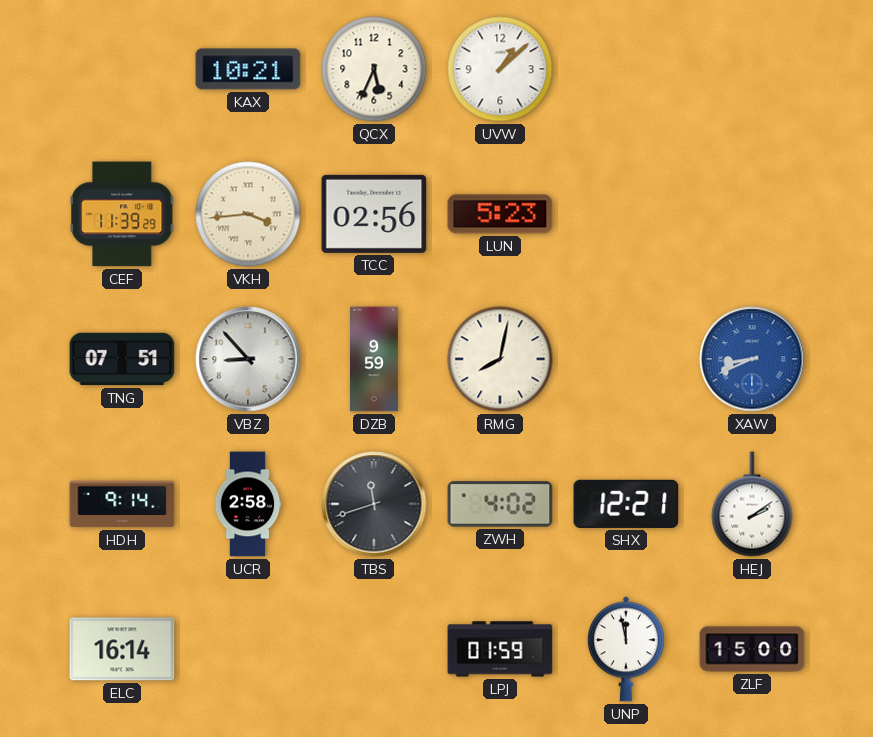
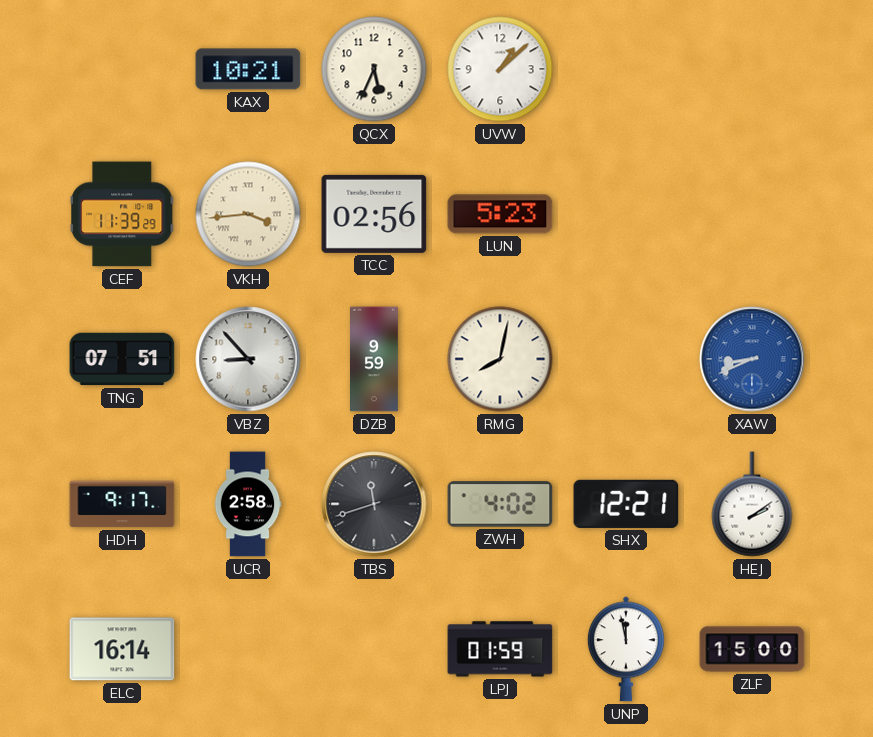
HDH: 9:14 -> 9:17 (122, 504)
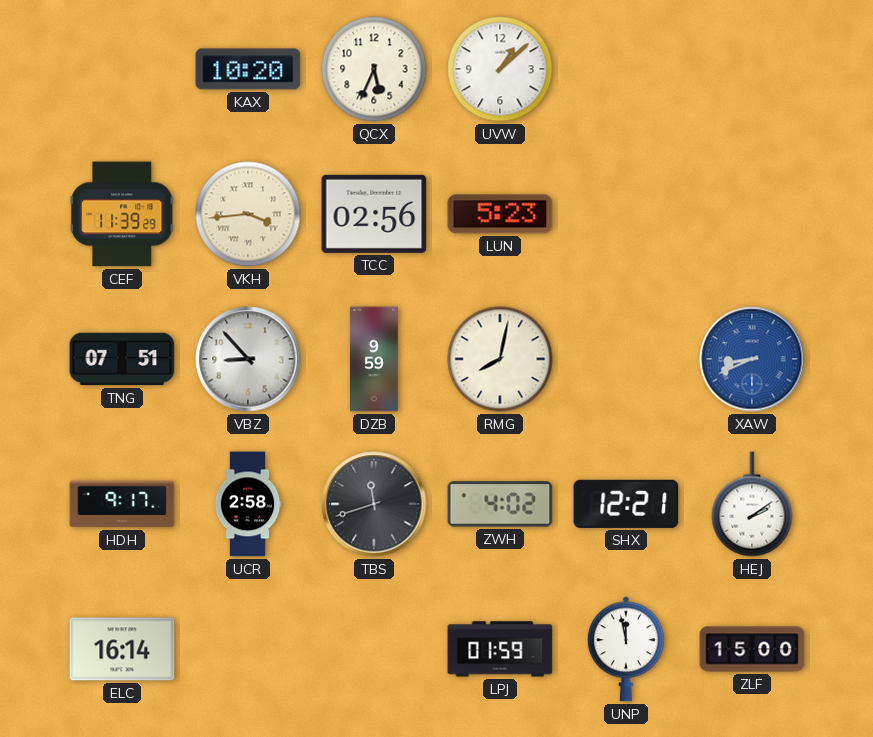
KAX: 10:21 -> 10:20 (248, 69)
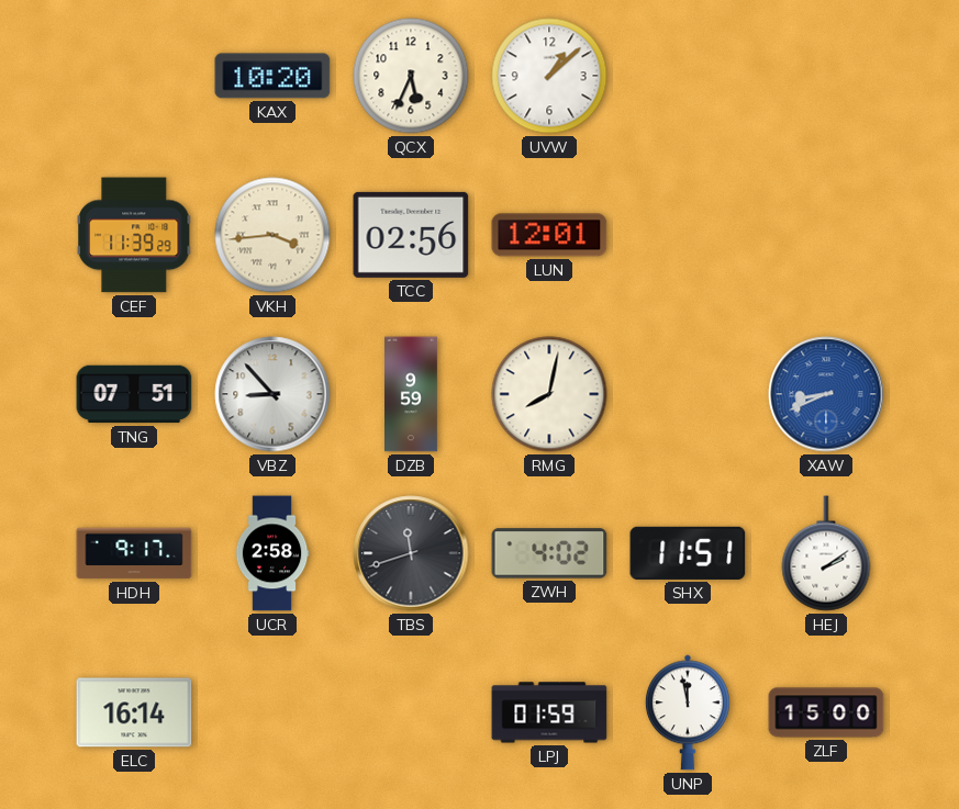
LUN: 5:23 -> 12:01 (549, 235)
SHX: 12:21 -> 11:51 (688, 553)
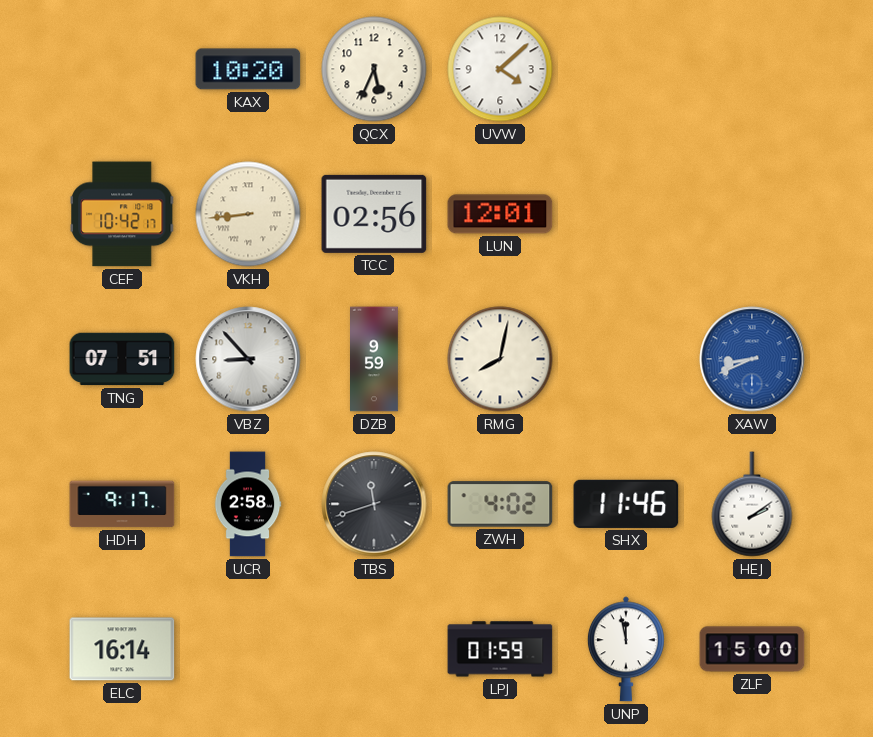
UVW: 1:08 -> 4:08 (500, 69)
CEF: 11:39 -> 10:42 (122, 214)
VKH: 3:44 -> 8:44 (248, 214)
SHX: 11:51 -> 11:46 (626, 504)
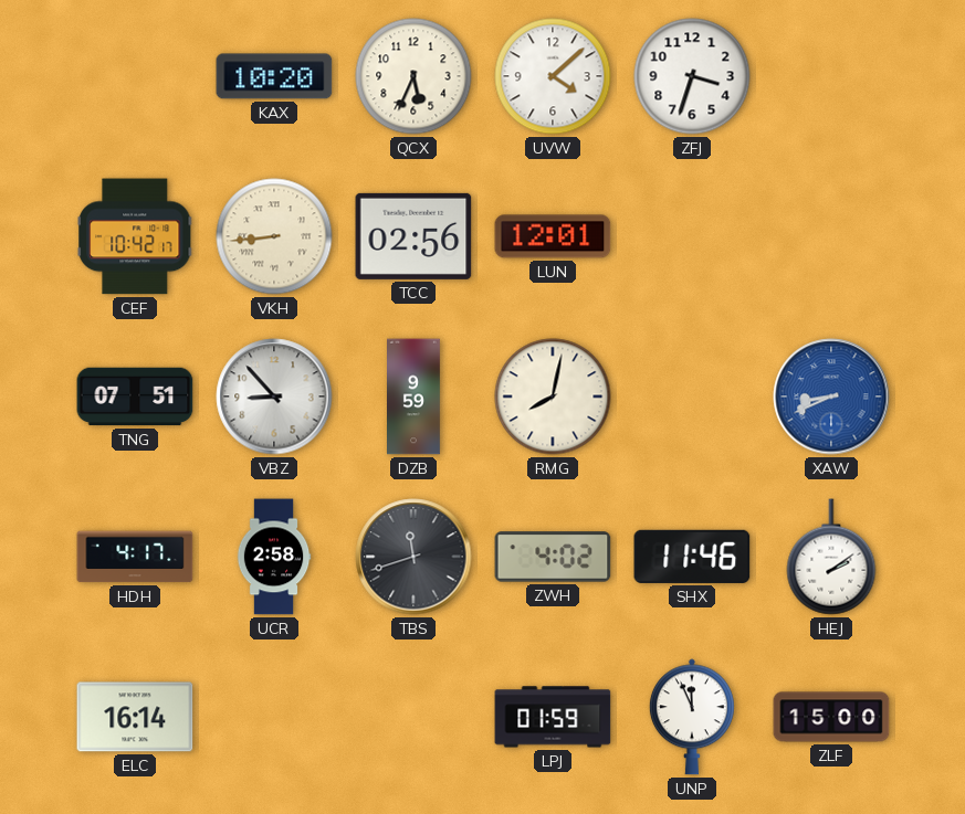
ZFJ: none -> 3:33 (692, 76)
HDH: 9:17 -> 4:17 (135, 557)
UNP: 11:58 -> 11:56 (692, 717)
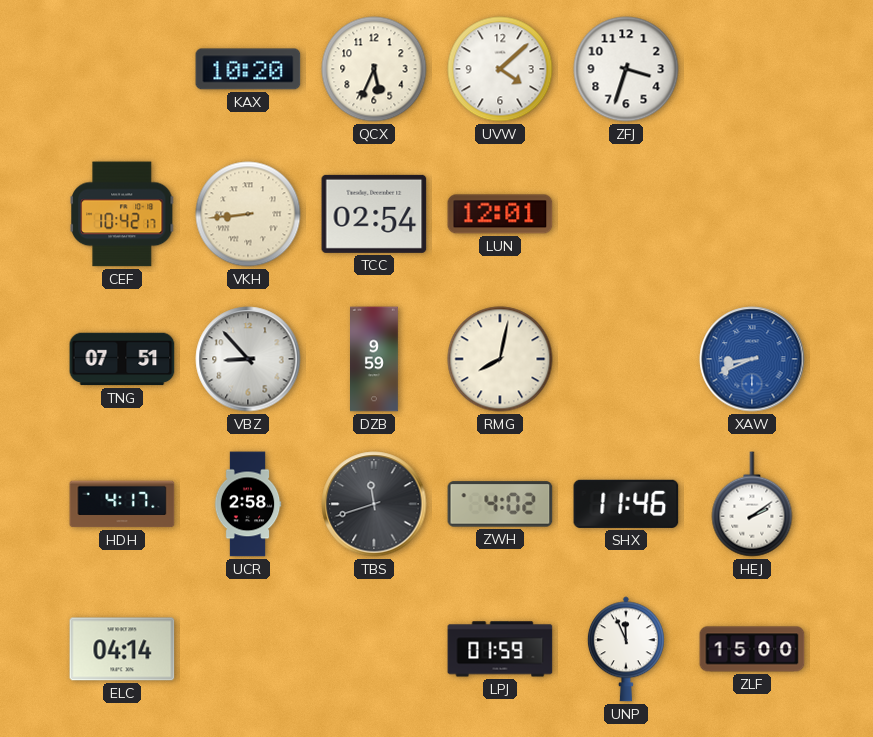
TCC: 02:56 -> 02:54 (374, 214)
ELC: 16:14 -> 04:14 (122, 649)
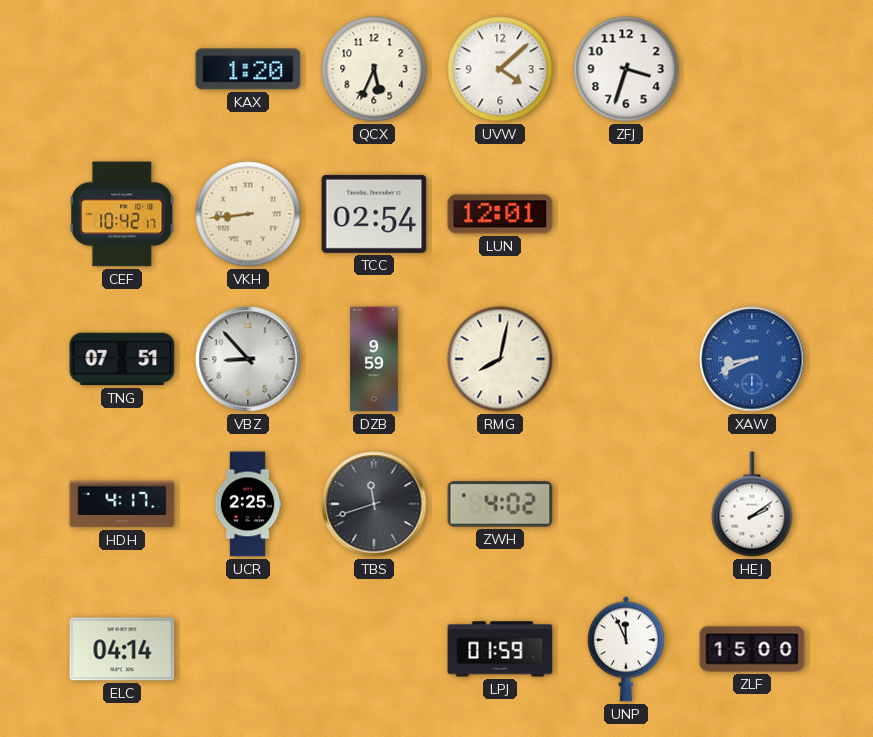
KAX: 10:20 -> 1:20 (248, 69)
UCR: 2:58 -> 2:25 (248, 504)
SHX: 11:46 -> none (626, 504)
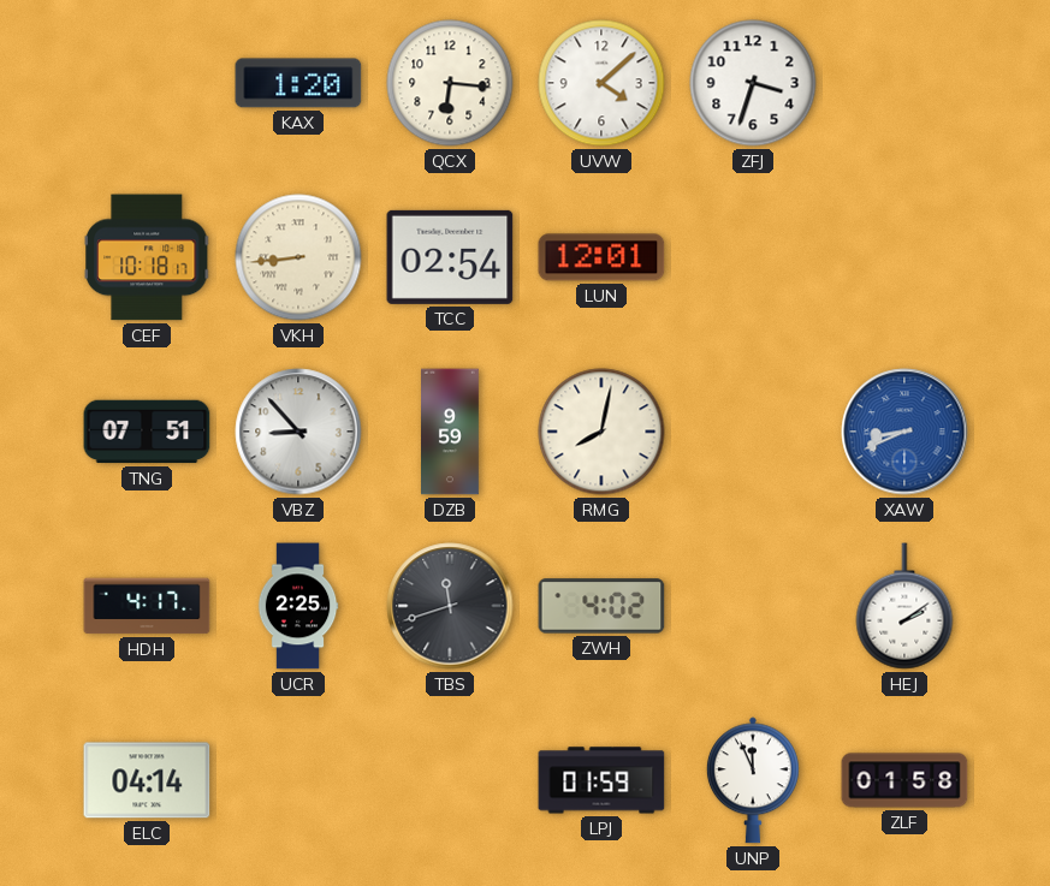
QCX: 5:34 -> 6:16 (450, 83)
CEF: 10:42 -> 10:18 (147, 257)
ZLF: 15:00 -> 01:58 (904, 780)
